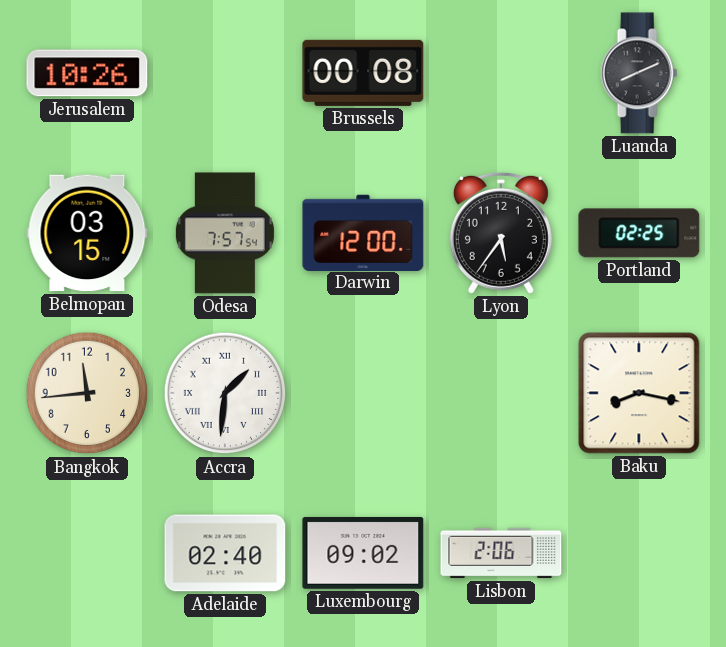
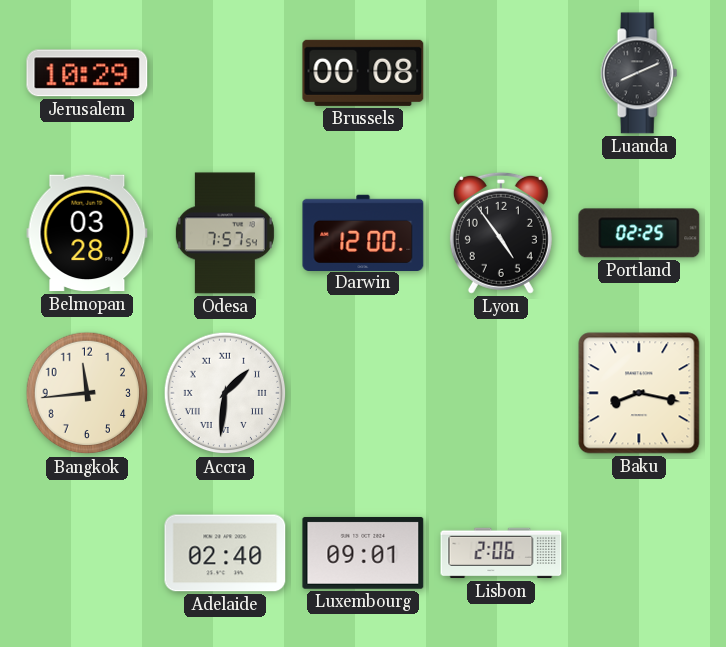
Jerusalem: 10:26 -> 10:29 (87, 73)
Belmopan: 03:15 -> 03:28 (87, 233)
Lyon: 5:36 -> 4:54 (501, 233)
Luxembourg: 09:02 -> 09:01 (363, 553)
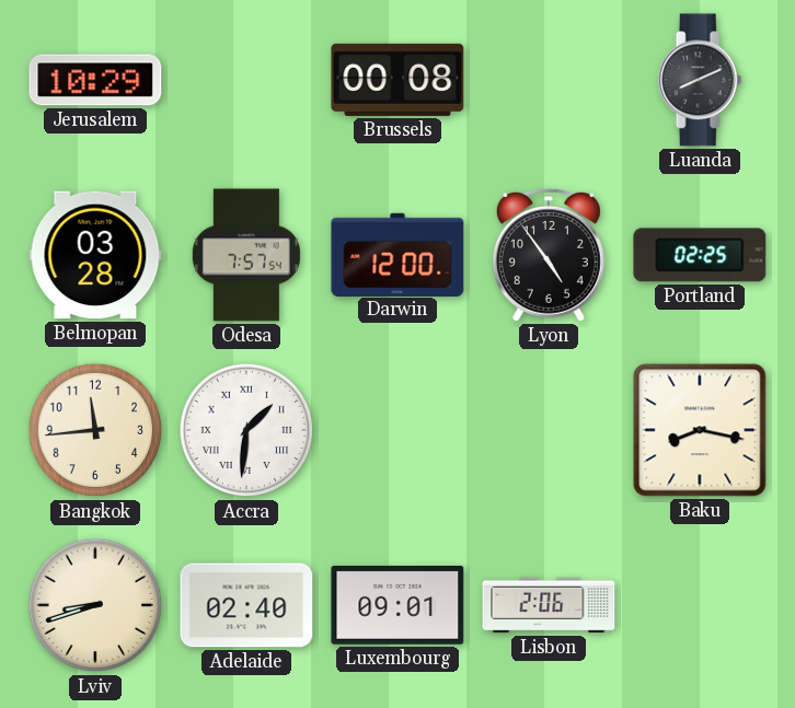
Lviv: none -> 8:42 (95, 605)
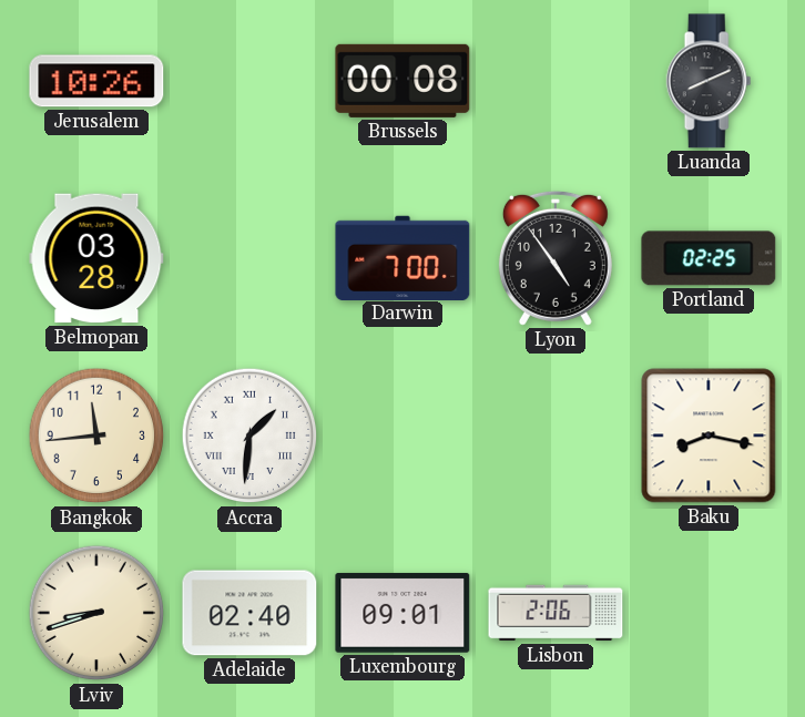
Jerusalem: 10:29 -> 10:26 (96, 81)
Odesa: 7:57 -> none (246, 255)
Darwin: 12:00 -> 7:00 (402, 257)
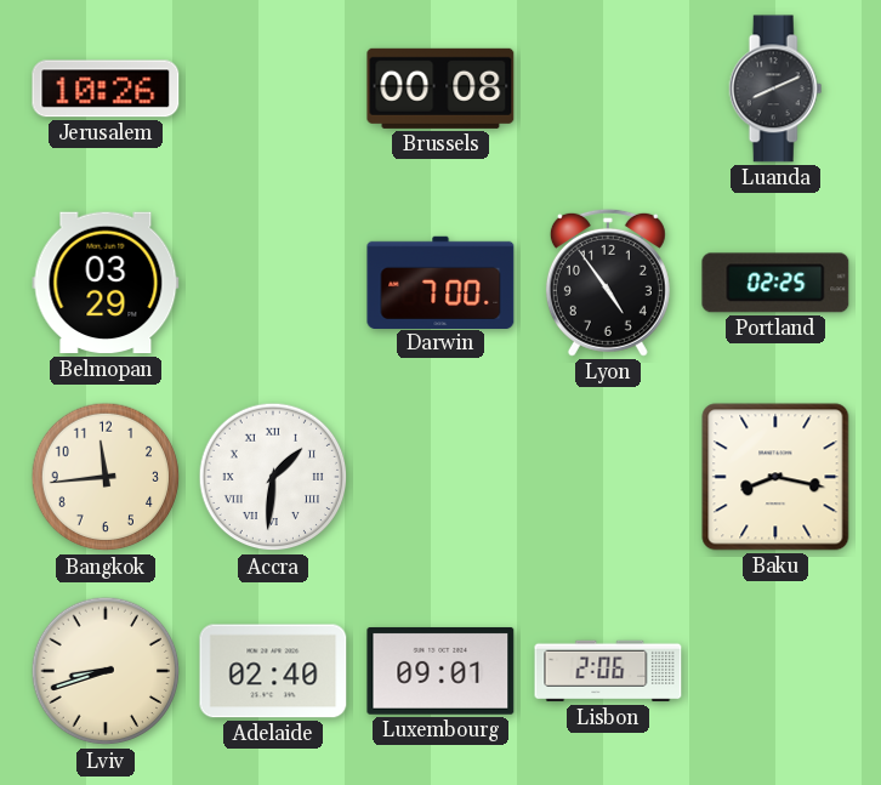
Belmopan: 03:28 -> 03:29 (106, 283)
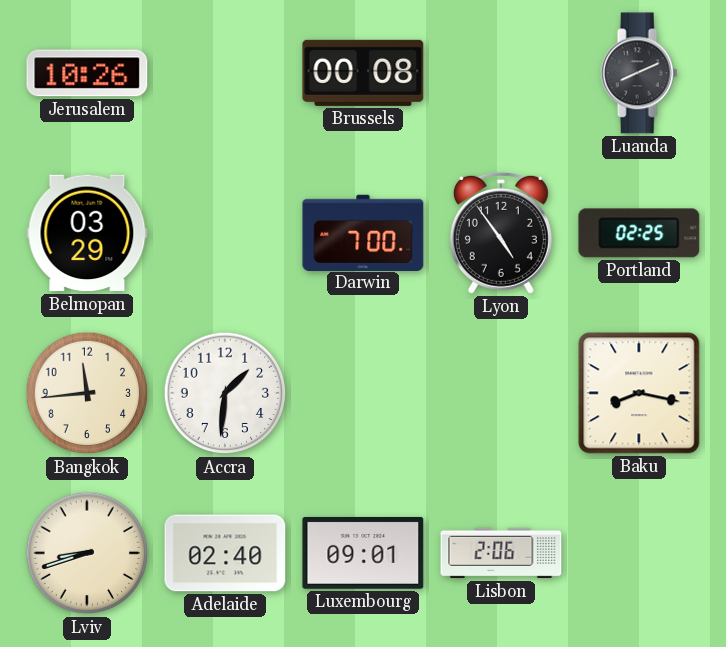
Accra numerals: Roman -> Arabic (225, 393)
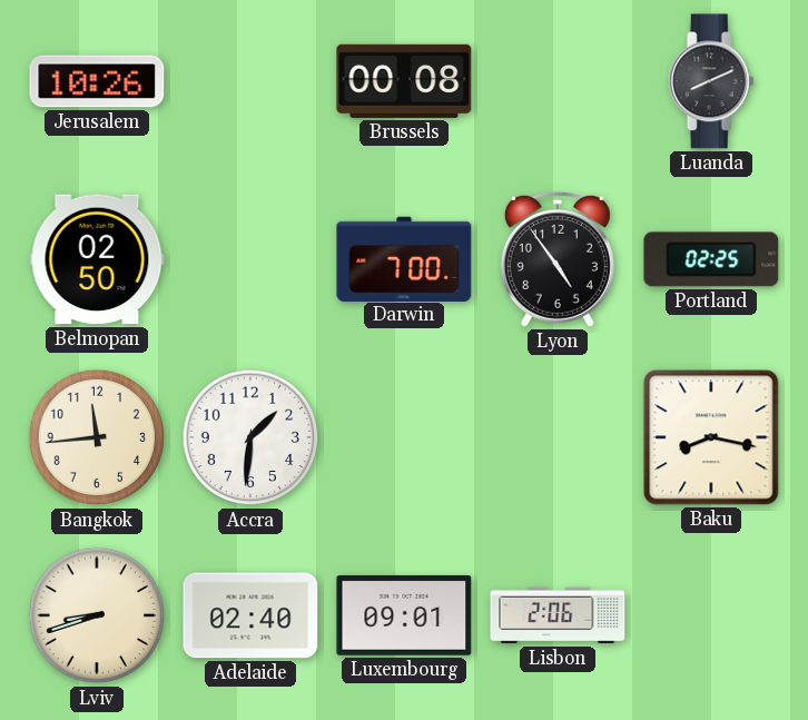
Belmopan: 03:29 -> 02:50 (97, 259)
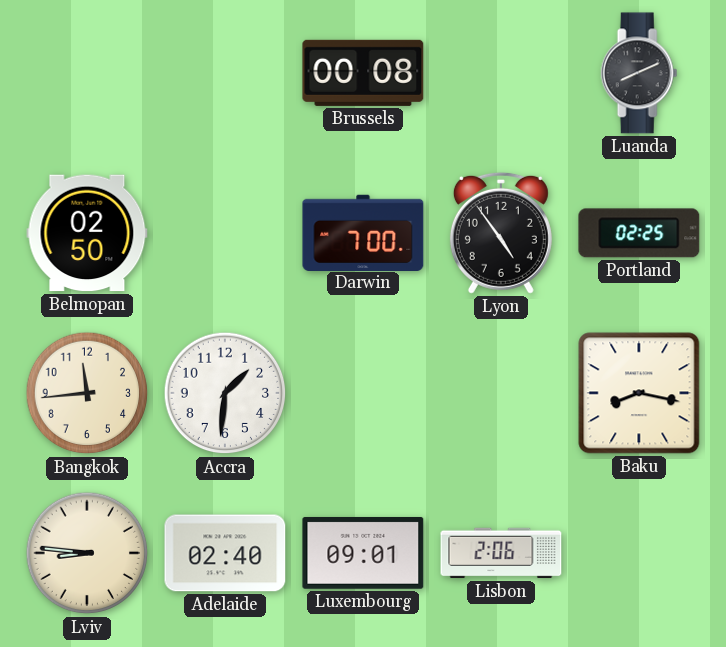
Jerusalem: 10:26 -> none (97, 81)
Lviv: 8:42 -> 8:46 (87, 553)
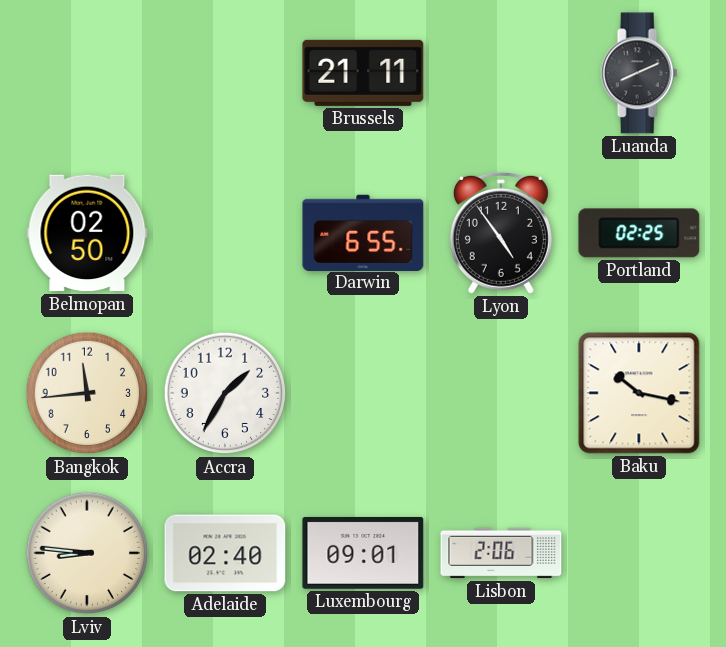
Brussels: 00:08 -> 21:11 (363, 73)
Darwin: 7:00 -> 6:55 (363, 232)
Accra: 1:31 -> 1:35 (225, 393)
Baku: 8:17 -> 10:17 (639, 393)
